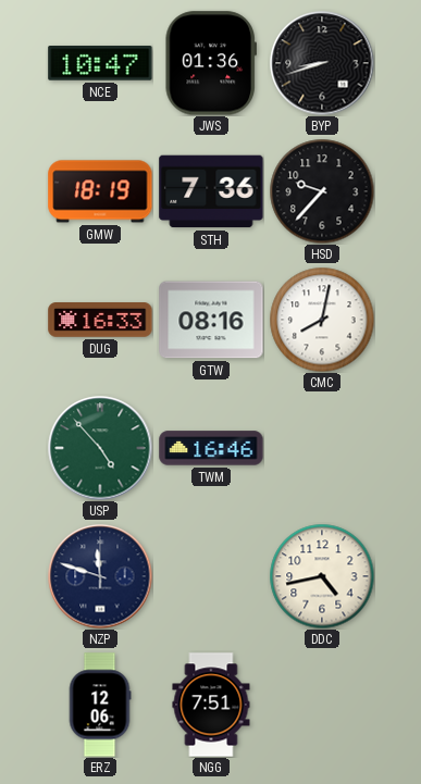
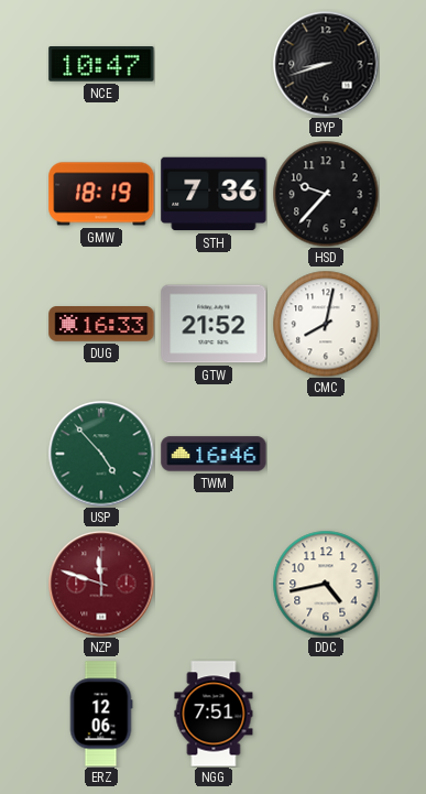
JWS: 01:36 -> none (210, 63)
GTW: 08:16 -> 21:52 (214, 324)
NZP dial: navy -> burgundy (101, 584)
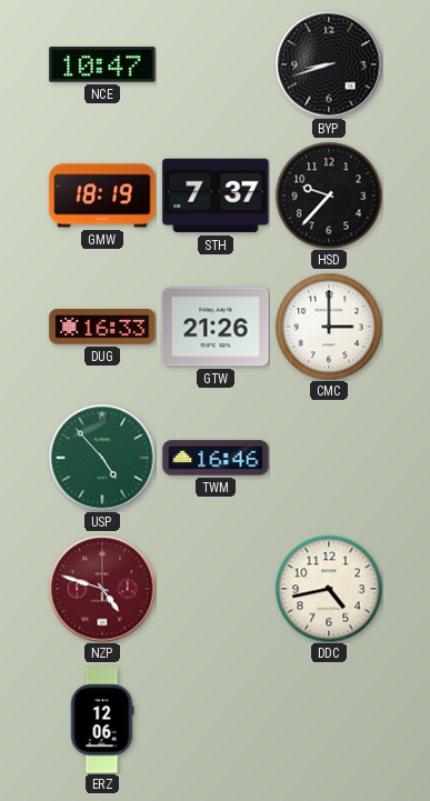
STH: 7:36 -> 7:37 (216, 196)
GTW: 21:52 -> 21:26 (216, 327)
CMC: 8:02 -> 3:00 (329, 327)
NZP: 11:48 -> 4:48 (102, 589)
NGG: 7:51 -> none (214, 714)
